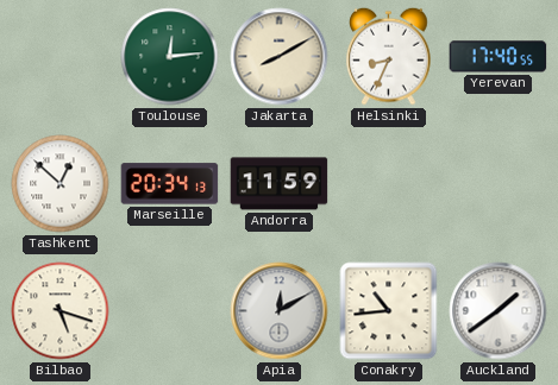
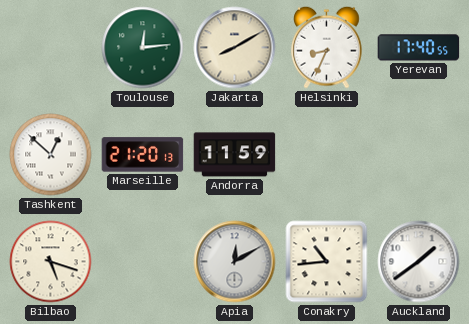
Marseille: 20:34 -> 21:20 (143, 155)
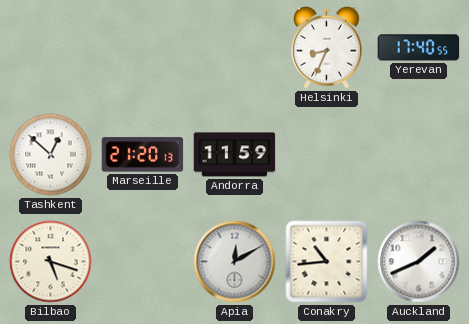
Toulouse: 12:14 -> none (143, 48)
Jakarta: 8:10 -> none (235, 48)
Auckland: 1:39 -> 1:41 (419, 262)
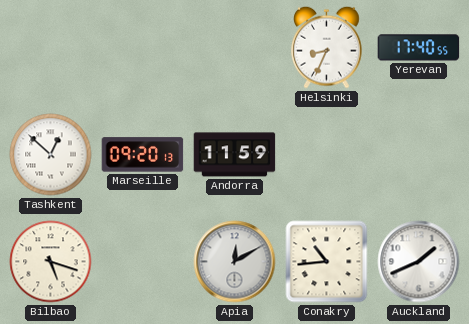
Marseille: 21:20 -> 09:20 (143, 155)
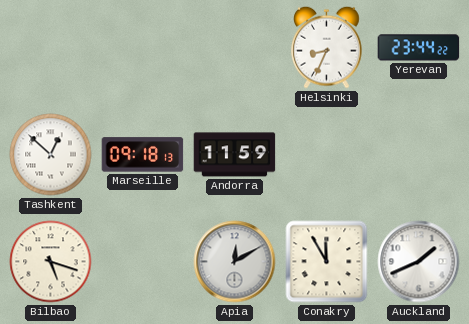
Yerevan: 17:40 -> 23:44 (419, 48)
Marseille: 09:20 -> 09:18 (143, 155)
Conakry: 10:44 -> 11:55 (327, 262)
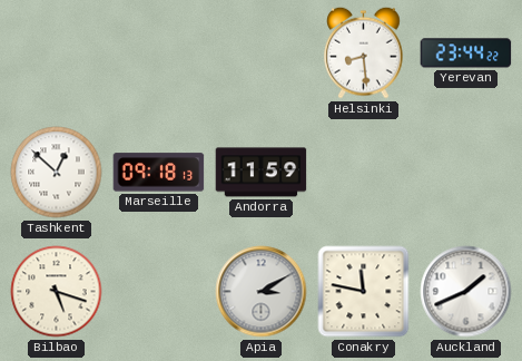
Helsinki: 8:34 -> 8:29 (364, 52)
Apia: 12:10 -> 3:10 (262, 292)
Conakry: 11:55 -> 11:47 (364, 292)
